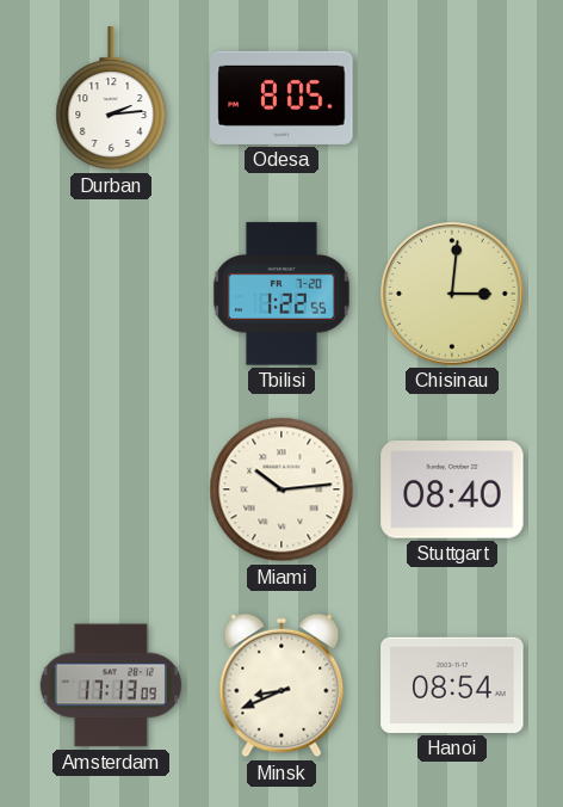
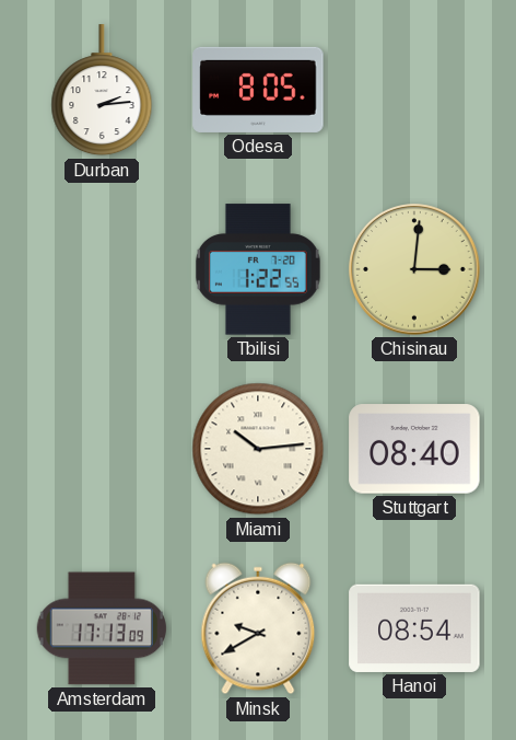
Minsk: 8:41 -> 9:40 (258, 628)
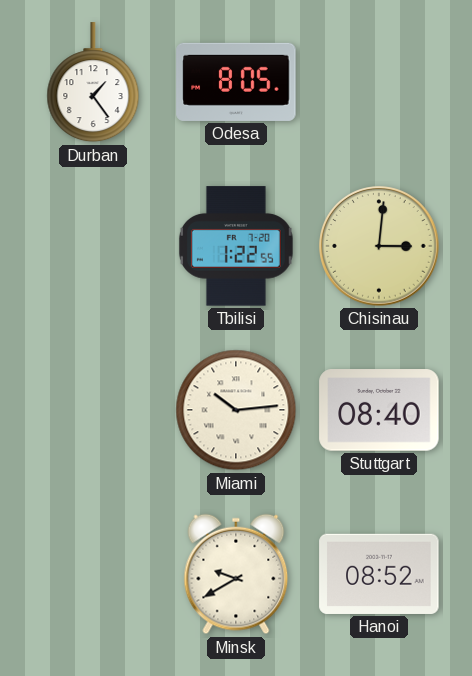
Durban: 2:14 -> 1:24 (93, 83)
Amsterdam: 17:13 -> none (102, 628)
Hanoi: 08:54 -> 08:52 (379, 574)
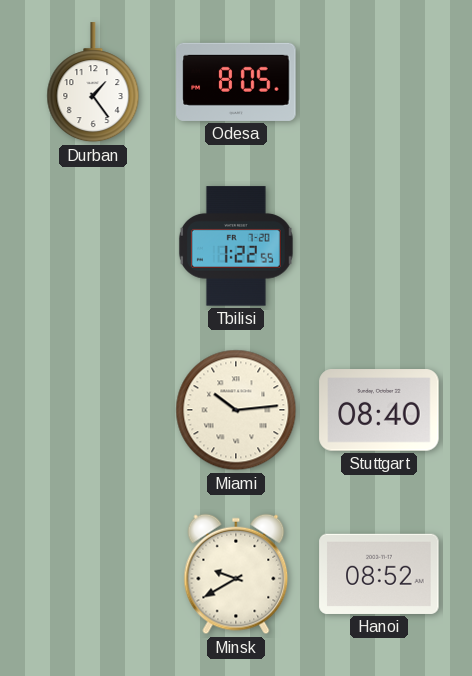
Chisinau: 3:01 -> none (379, 246)
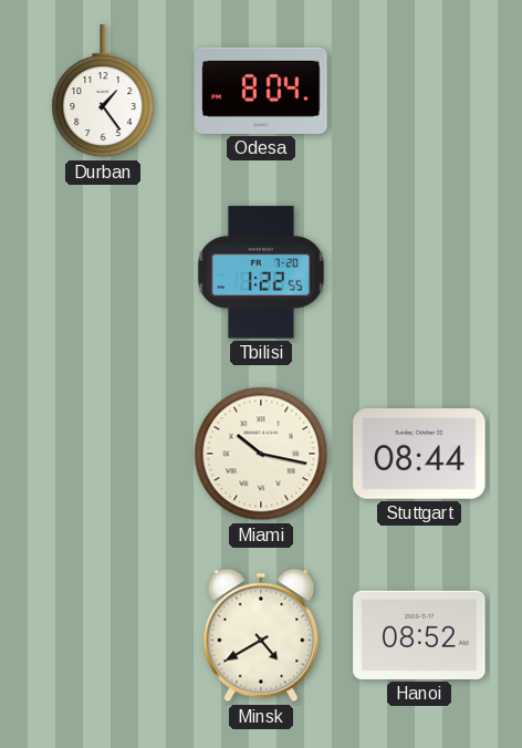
Odesa: 8:05 -> 8:04 (261, 91)
Miami: 10:14 -> 10:17 (261, 454)
Stuttgart: 08:40 -> 08:44 (419, 454)
Minsk: 9:40 -> 4:40 (261, 635)
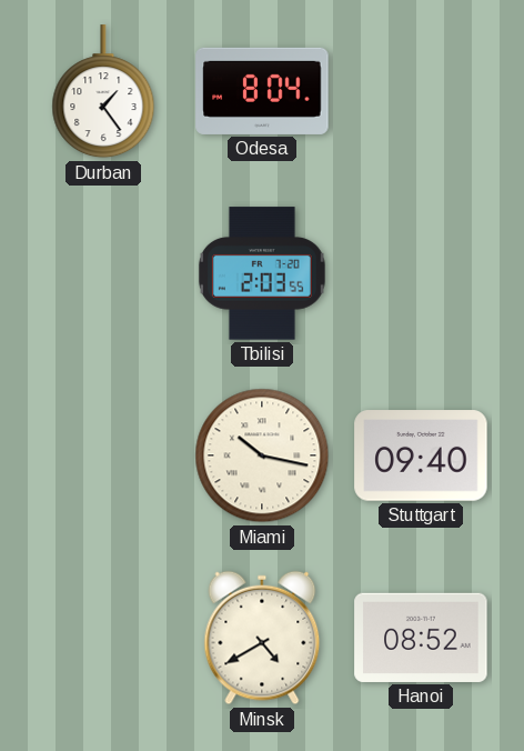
Tbilisi: 1:22 -> 2:03 (262, 273)
Stuttgart: 08:44 -> 09:40 (421, 455)
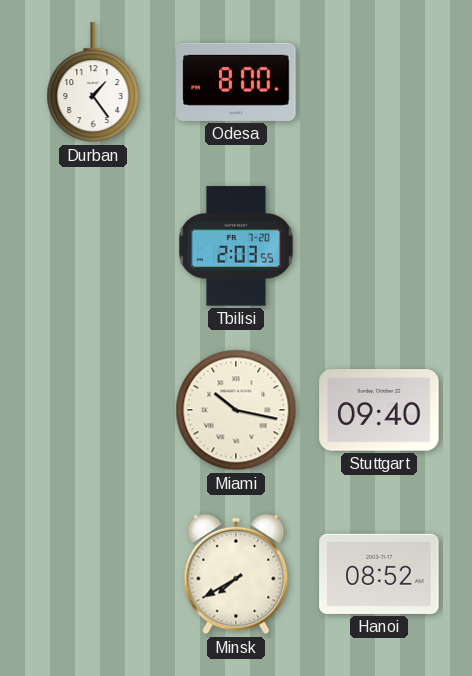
Odesa: 8:04 -> 8:00 (236, 82)
Minsk: 4:40 -> 7:40 (236, 574)
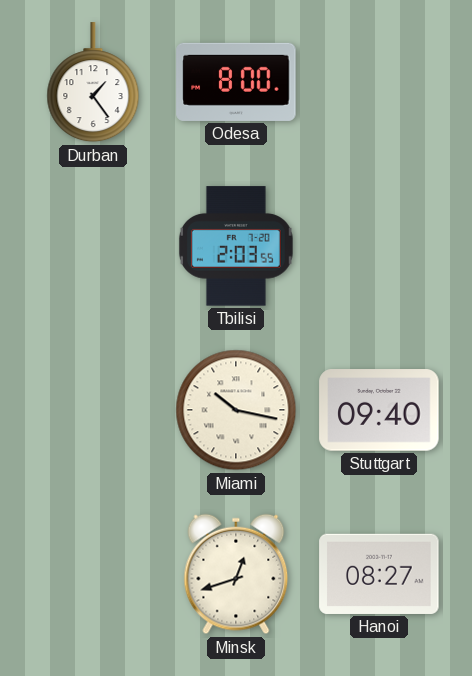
Minsk: 7:40 -> 12:42 (236, 574)
Hanoi: 08:52 -> 08:27 (379, 574)
